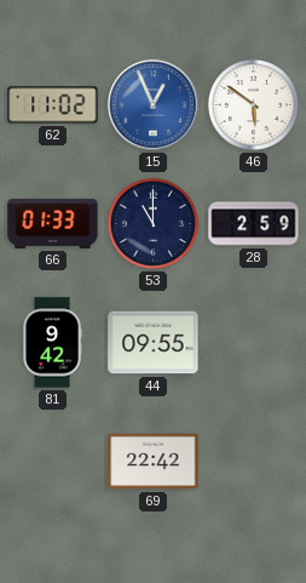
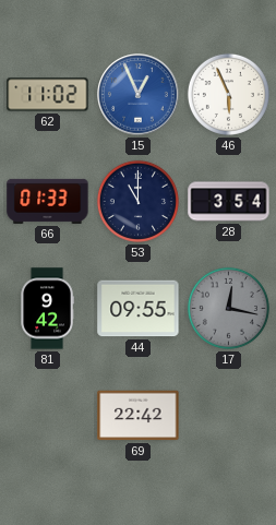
46: 5:51 -> 5:56 (228, 94)
28: 2:59 -> 3:54 (229, 202)
17: none -> 12:17 (228, 308)
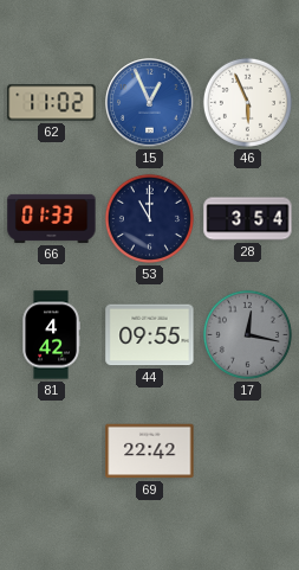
81: 9:42 -> 4:42 (51, 335)
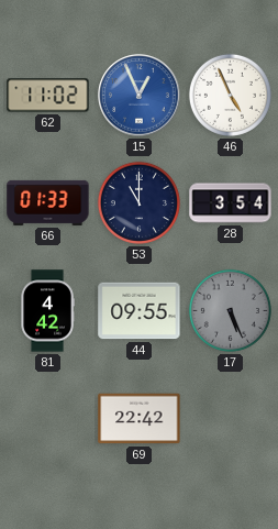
46: 5:56 -> 4:56 (230, 95)
17: 12:17 -> 5:26 (230, 310)
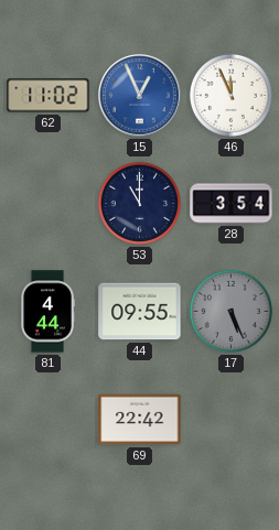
46: 4:56 -> 11:56 (230, 95)
66: 01:33 -> none (48, 202)
81: 4:42 -> 4:44 (47, 312)
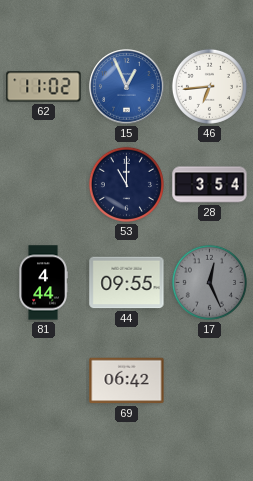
46: 11:56 -> 6:44 (209, 86)
17: 5:26 -> 12:26 (209, 282)
69: 22:42 -> 06:42 (127, 381)
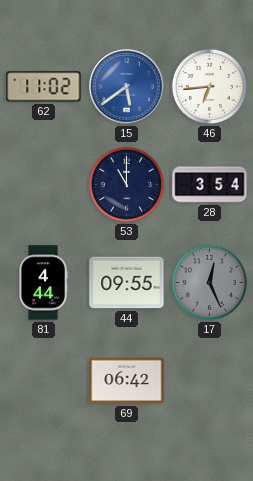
15: 12:56 -> 5:39 (127, 87)
